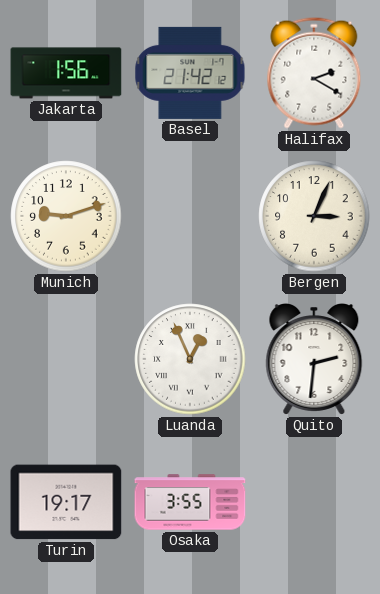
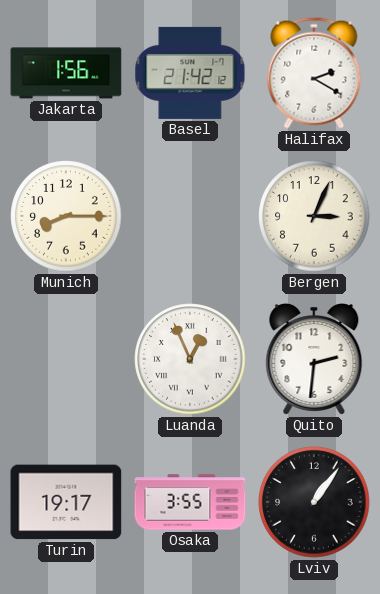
Munich: 9:12 -> 8:15 (66, 216)
Lviv: none -> 1:06 (314, 502)
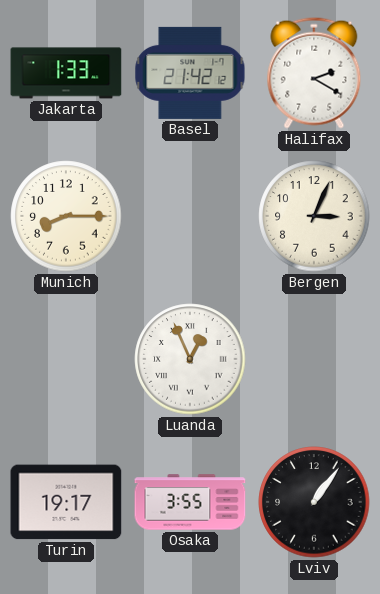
Jakarta: 1:56 -> 1:33 (66, 73)
Quito: 2:31 -> none (314, 360)
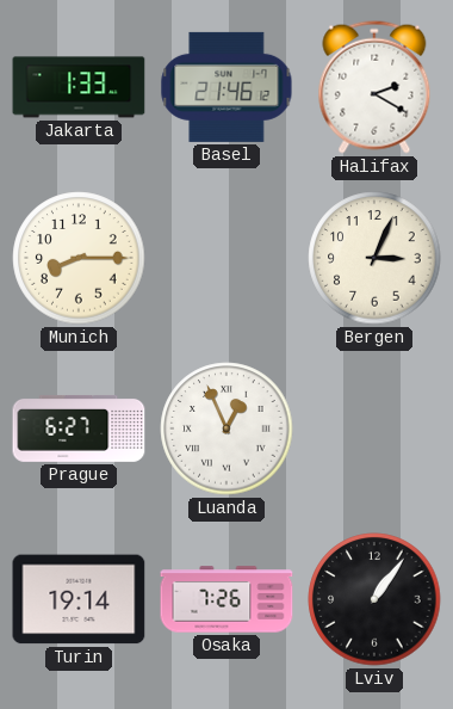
Basel: 21:42 -> 21:46 (226, 87)
Prague: none -> 6:27 (79, 429)
Turin: 19:17 -> 19:14 (79, 599)
Osaka: 3:55 -> 7:26 (226, 599)
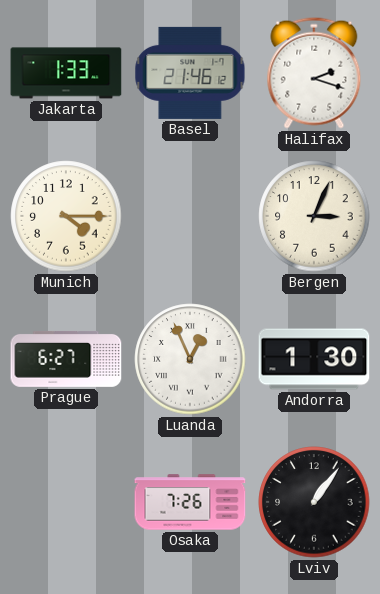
Halifax: 2:20 -> 2:18 (314, 73)
Munich: 8:15 -> 4:15 (66, 216)
Andorra: none -> 1:30 (314, 359)
Turin: 19:14 -> none (79, 599)
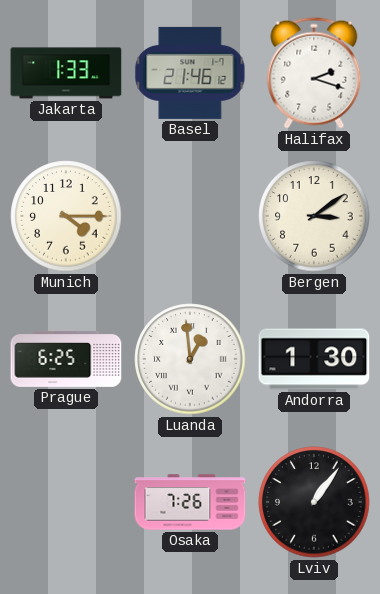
Bergen: 3:04 -> 3:09 (314, 216)
Prague: 6:27 -> 6:25 (66, 359)
Luanda: 12:56 -> 12:59 (190, 359)
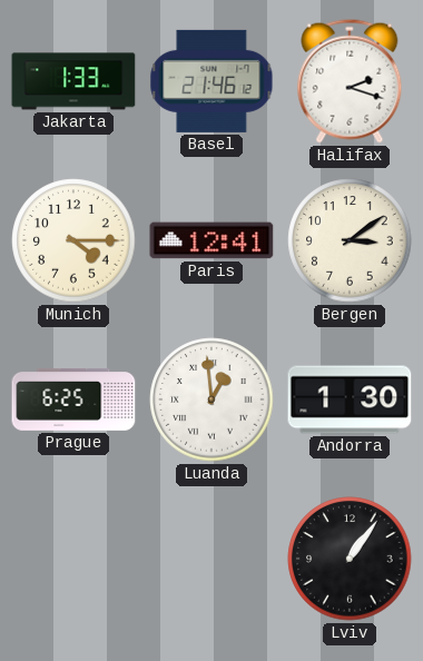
Paris: none -> 12:41 (211, 240)
Osaka: 7:26 -> none (190, 502)
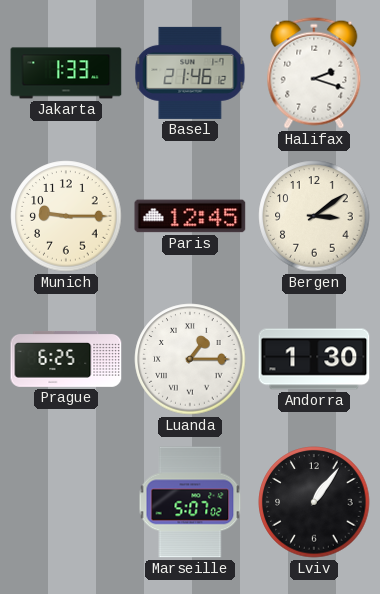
Munich: 4:15 -> 9:15 (66, 216)
Paris: 12:41 -> 12:45 (190, 216)
Luanda: 12:59 -> 1:15 (190, 359)
Marseille: none -> 5:07 (190, 502)
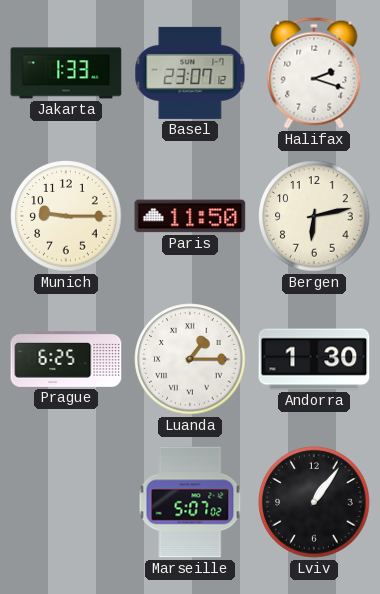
Basel: 21:46 -> 23:07 (190, 73)
Paris: 12:45 -> 11:50 (190, 216)
Bergen: 3:09 -> 6:13 (314, 216)
